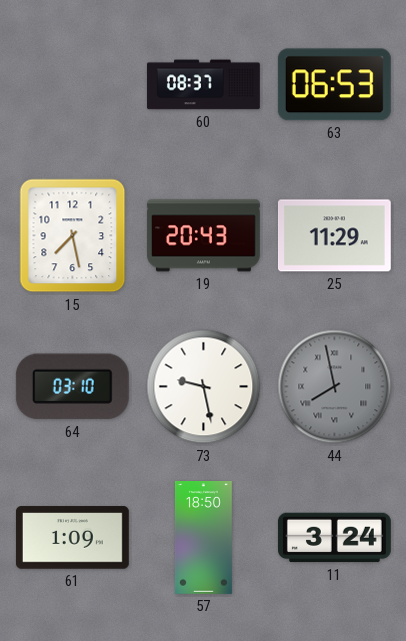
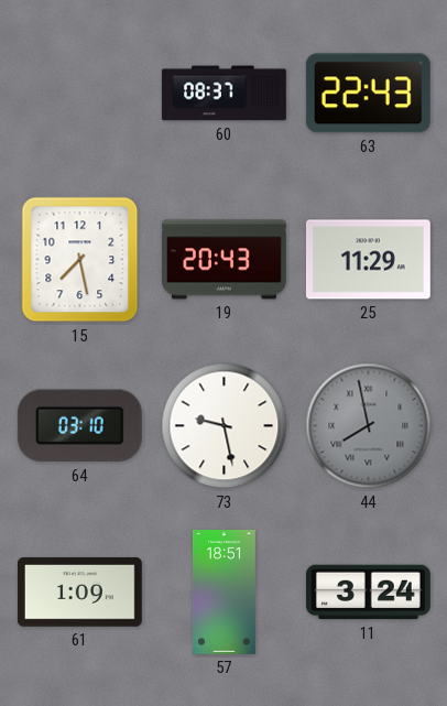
63: 06:53 -> 22:43 (368, 94)
57: 18:50 -> 18:51 (223, 593)
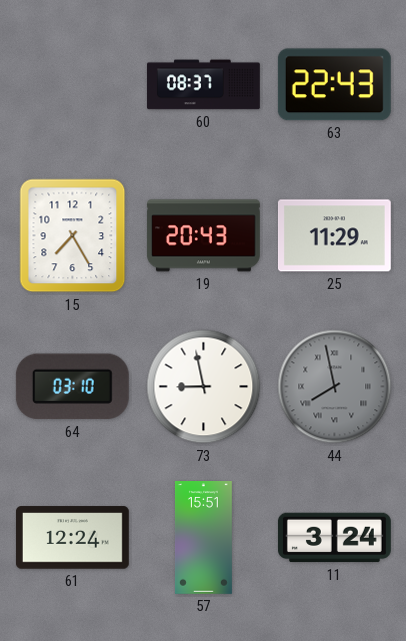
15: 7:28 -> 7:25 (73, 236)
73: 9:28 -> 8:58 (204, 387)
61: 1:09 -> 12:24 (72, 538)
57: 18:51 -> 15:51 (203, 538)
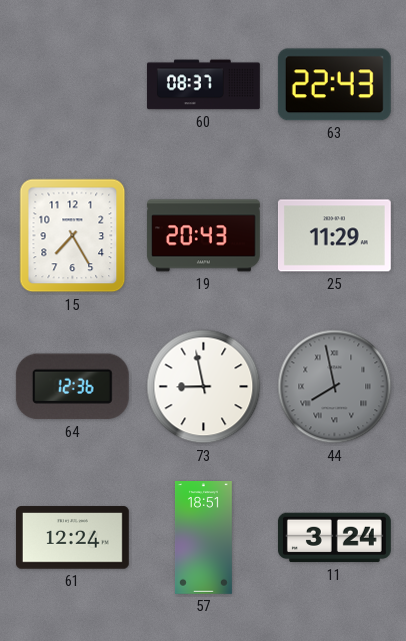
64: 03:10 -> 12:36 (72, 387)
57: 15:51 -> 18:51 (203, 538)
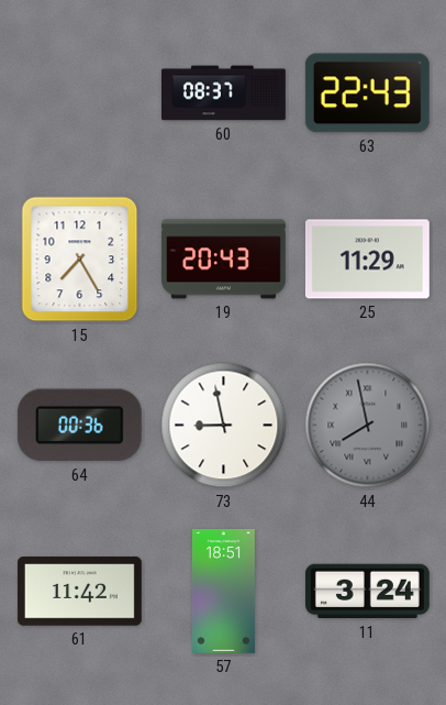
64: 12:36 -> 00:36 (79, 426)
61: 12:24 -> 11:42 (79, 592)
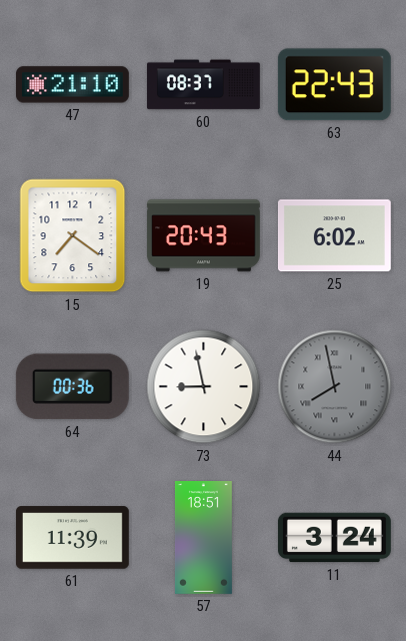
47: none -> 21:10 (72, 85)
15: 7:25 -> 7:21 (73, 236)
25: 11:29 -> 6:02 (334, 236)
61: 11:42 -> 11:39 (72, 538)
